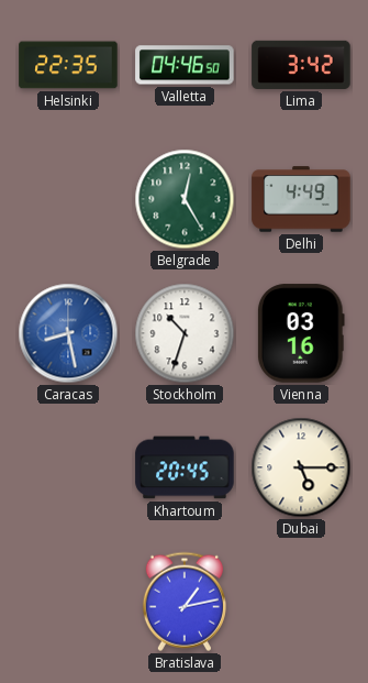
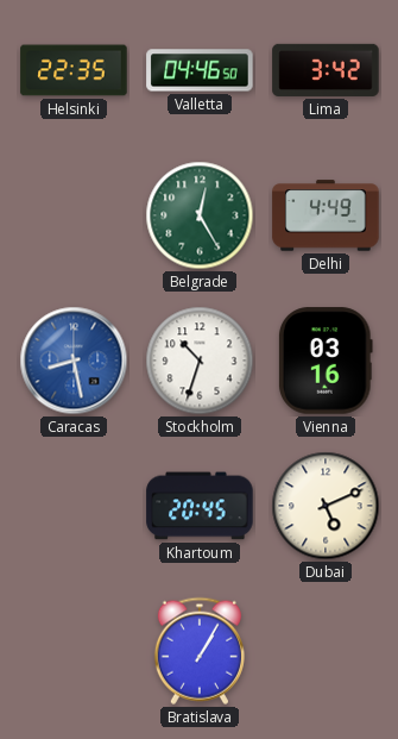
Dubai: 5:15 -> 5:11 (326, 506)
Bratislava: 1:13 -> 1:05 (200, 651)
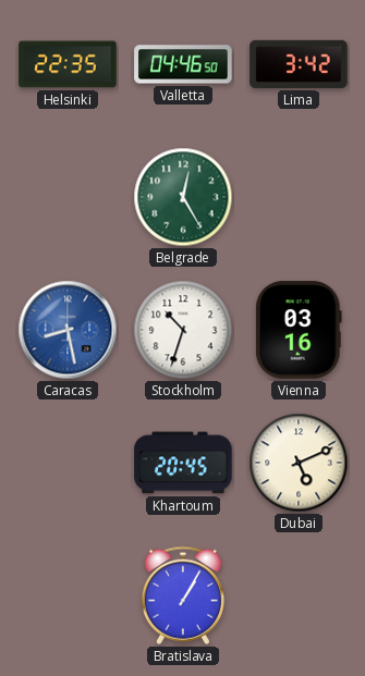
Delhi: 4:49 -> none (326, 215)
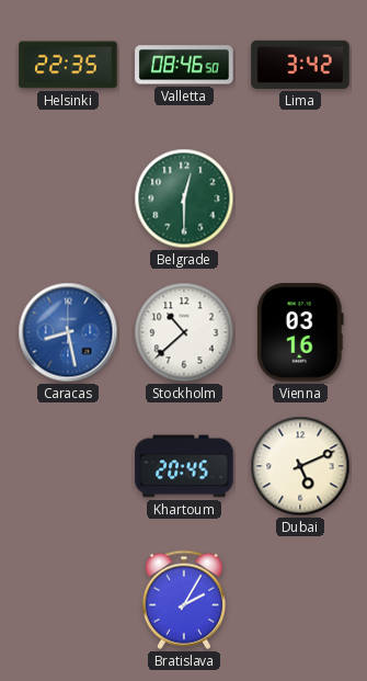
Valletta: 04:46 -> 08:46 (184, 65)
Belgrade: 12:25 -> 12:30 (184, 198)
Stockholm: 10:33 -> 10:38 (184, 332)
Bratislava: 1:05 -> 2:05 (184, 600)
